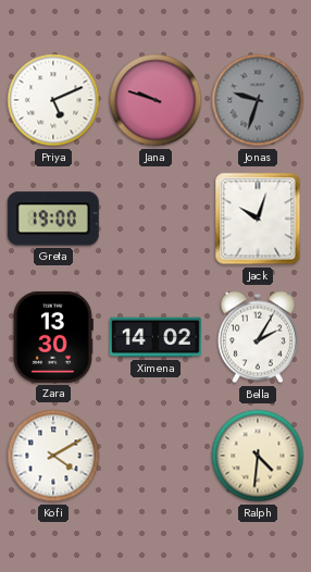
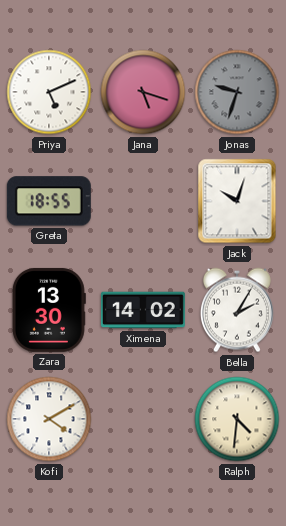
Jana: 9:48 -> 5:18 (143, 92)
Greta: 19:00 -> 18:55 (49, 201)
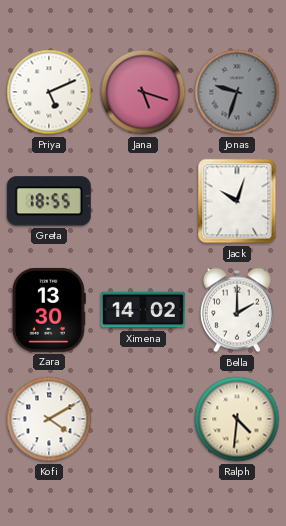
Bella: 2:05 -> 2:00 (237, 310)
